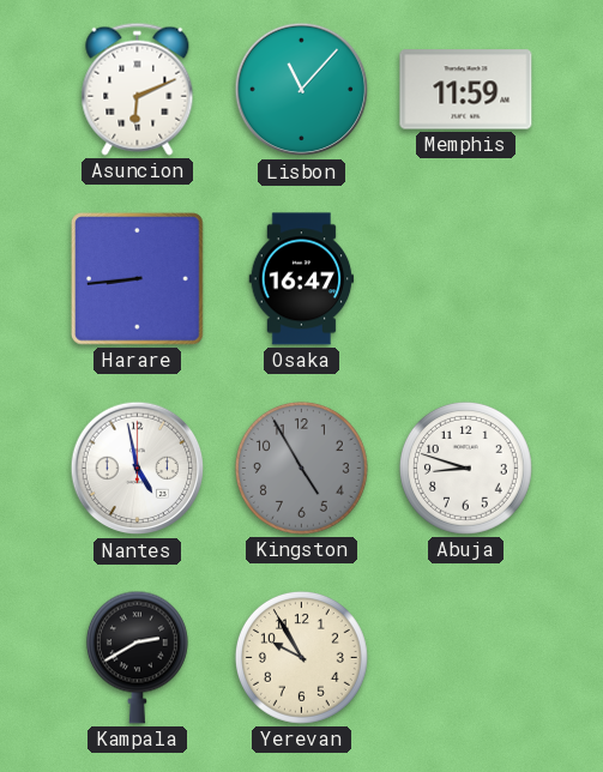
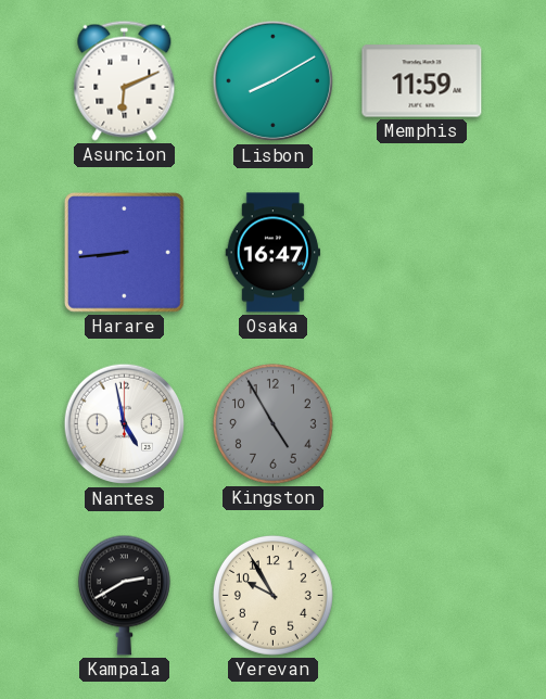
Lisbon: 11:07 -> 8:10 (274, 81)
Abuja: 8:48 -> none (465, 468)
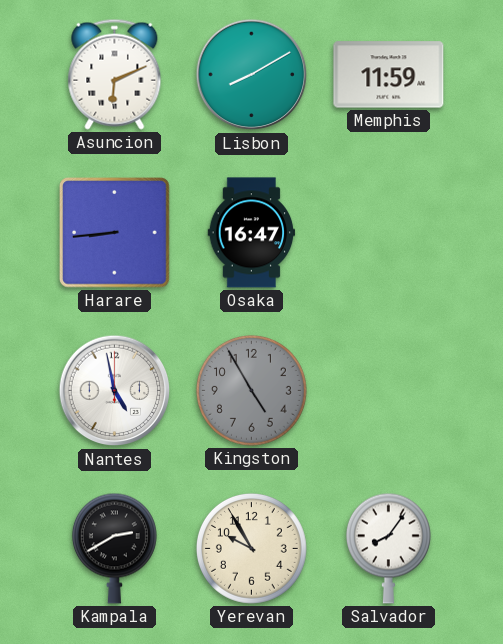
Salvador: none -> 8:06 (388, 548)
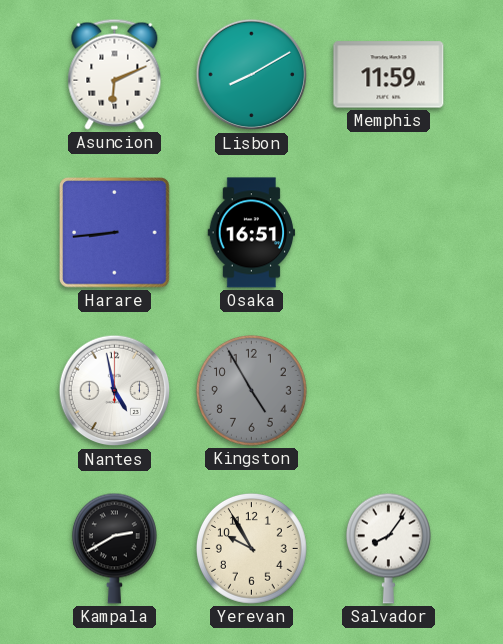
Osaka: 16:47 -> 16:51 (252, 233)
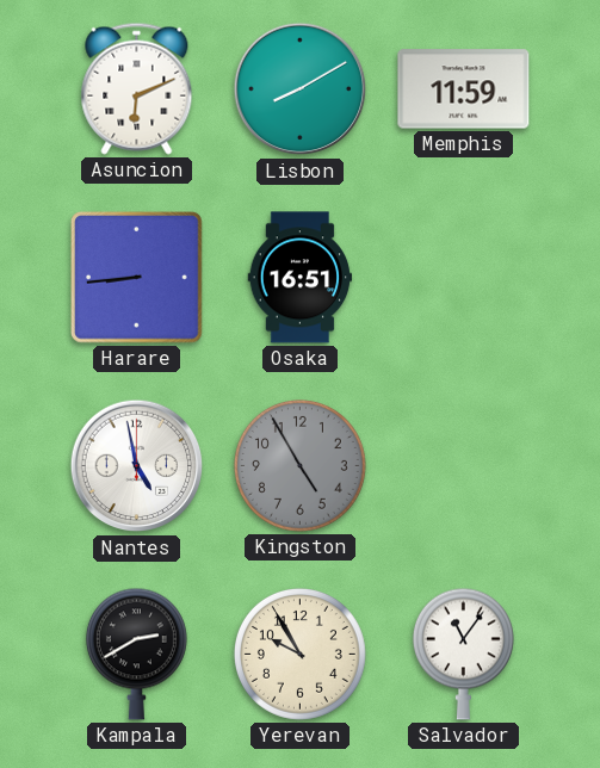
Salvador: 8:06 -> 11:06 (463, 654)
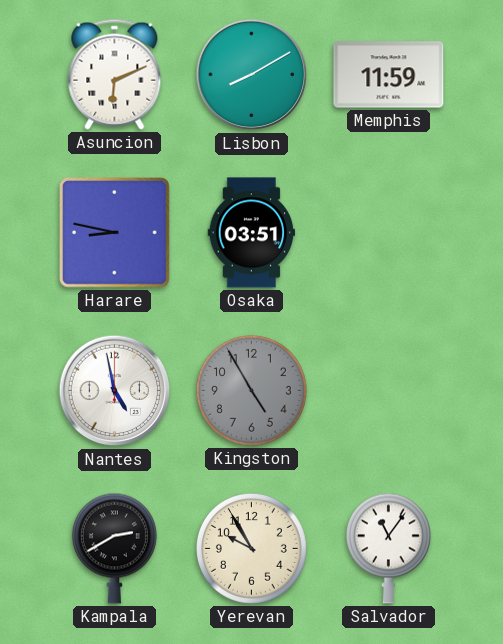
Harare: 8:44 -> 8:47 (115, 233)
Osaka: 16:51 -> 03:51 (252, 233)
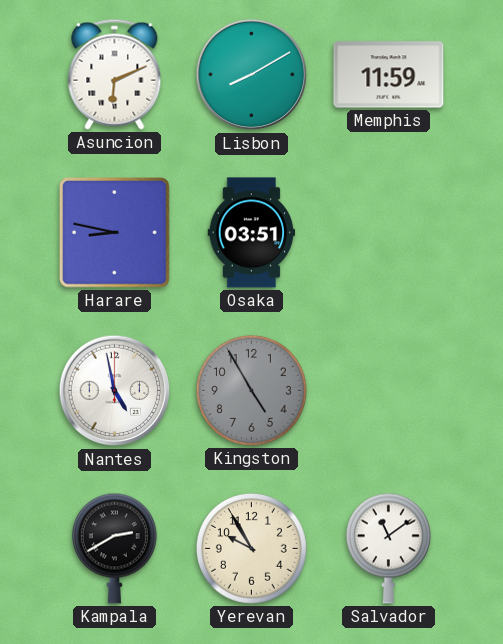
Salvador: 11:06 -> 11:09 (388, 548)
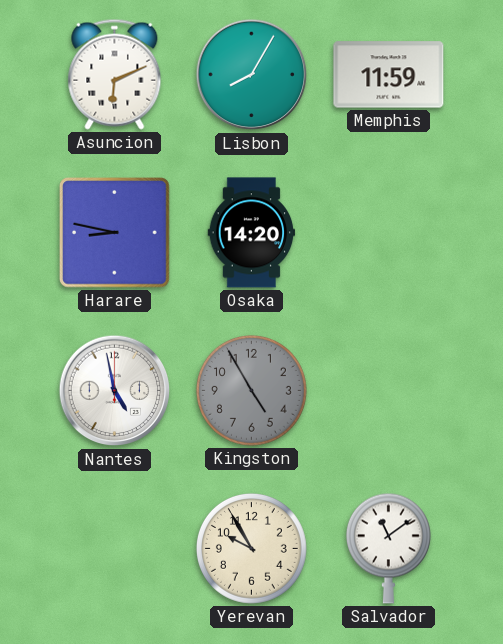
Lisbon: 8:10 -> 8:05 (252, 75)
Osaka: 03:51 -> 14:20 (252, 233)
Kampala: 2:40 -> none (114, 548)
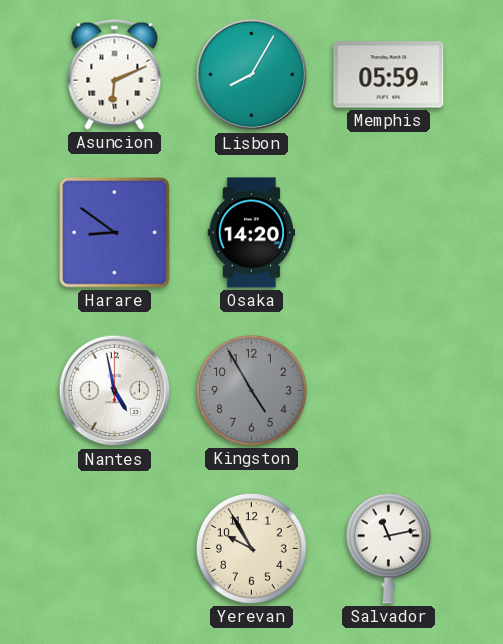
Memphis: 11:59 -> 05:59 (389, 75)
Harare: 8:47 -> 8:51 (115, 233)
Salvador: 11:09 -> 11:13 (388, 548)
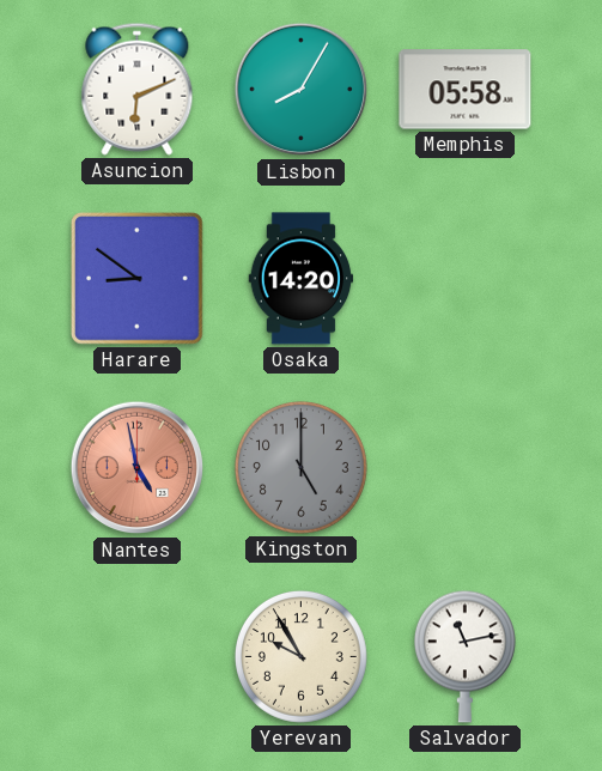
Memphis: 05:59 -> 05:58 (466, 90)
Nantes dial: white -> salmon (138, 468)
Kingston: 4:55 -> 5:00 (300, 467)
